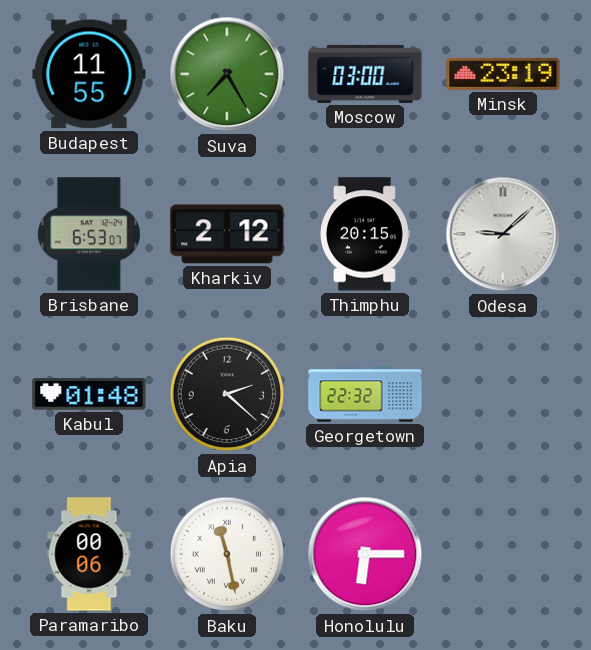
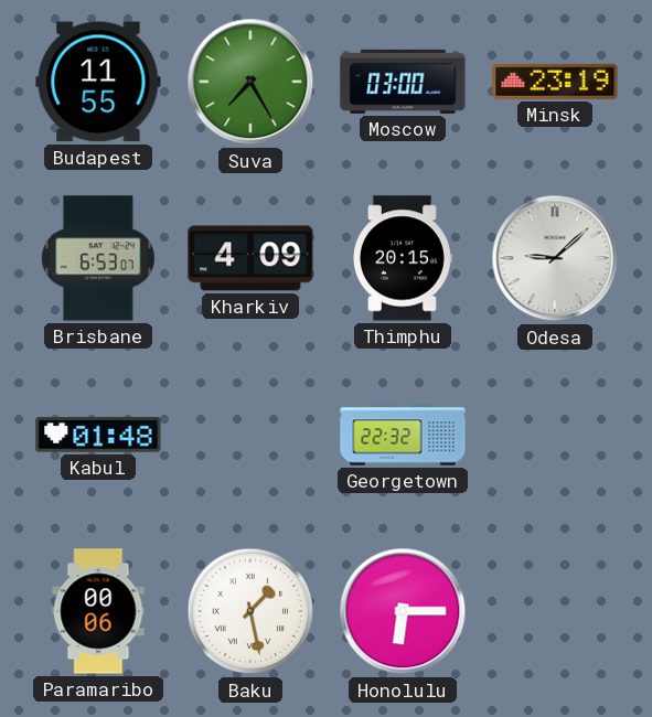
Kharkiv: 2:12 -> 4:09 (250, 258)
Apia: 2:22 -> none (227, 394)
Baku: 11:28 -> 1:28 (250, 611)
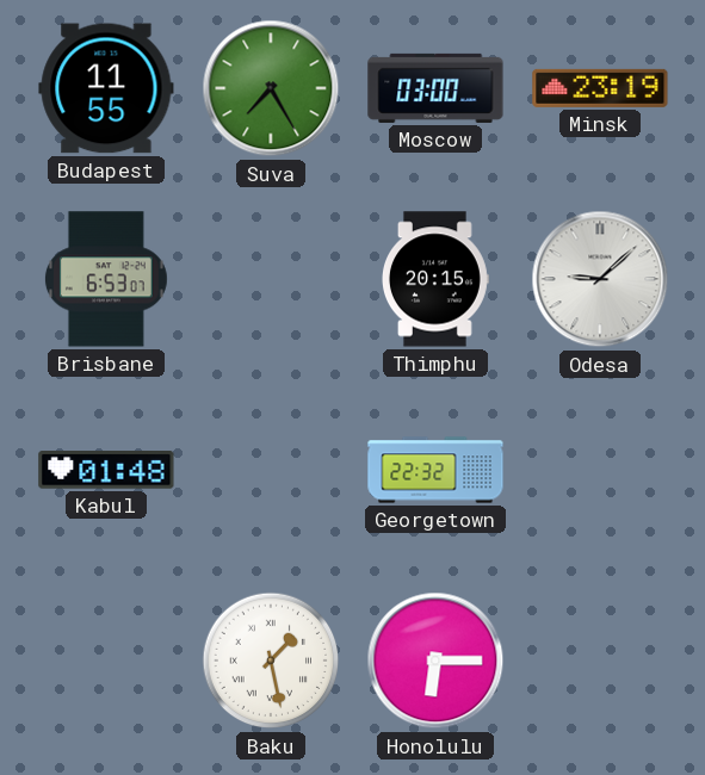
Kharkiv: 4:09 -> none (250, 258)
Paramaribo: 00:06 -> none (98, 611)
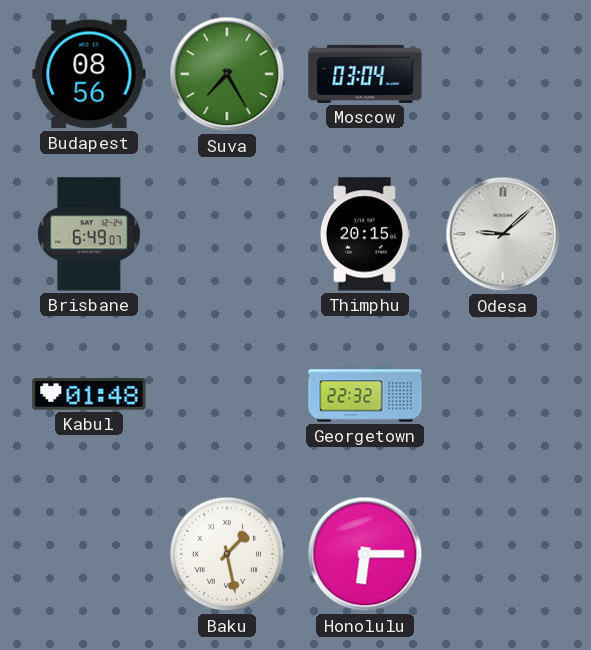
Budapest: 11:55 -> 08:56 (89, 74)
Moscow: 03:00 -> 03:04 (365, 74)
Minsk: 23:19 -> none (600, 88)
Brisbane: 6:53 -> 6:49 (89, 234)
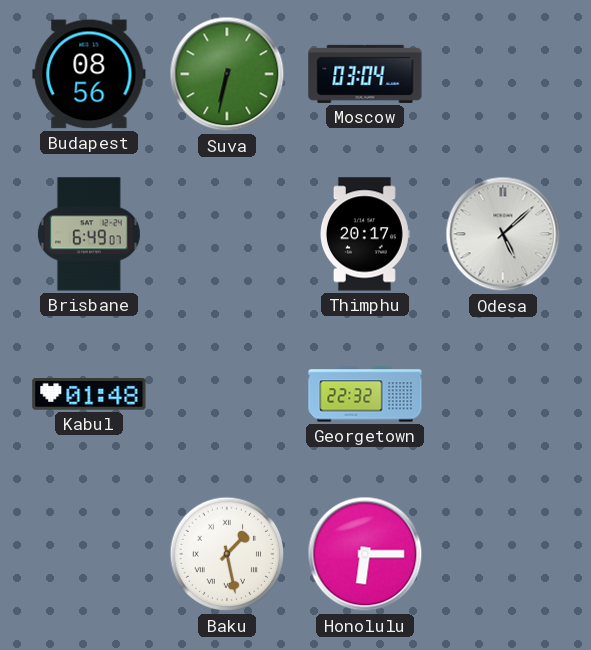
Suva: 7:25 -> 6:32 (227, 74)
Thimphu: 20:15 -> 20:17 (364, 234)
Odesa: 9:08 -> 5:08 (503, 234)
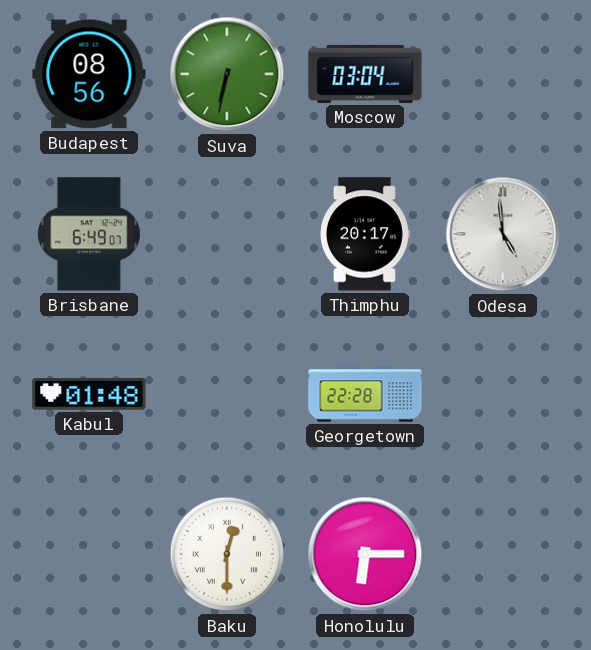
Odesa: 5:08 -> 4:59 (503, 234)
Georgetown: 22:32 -> 22:28 (365, 394)
Baku: 1:28 -> 12:30 (227, 554)
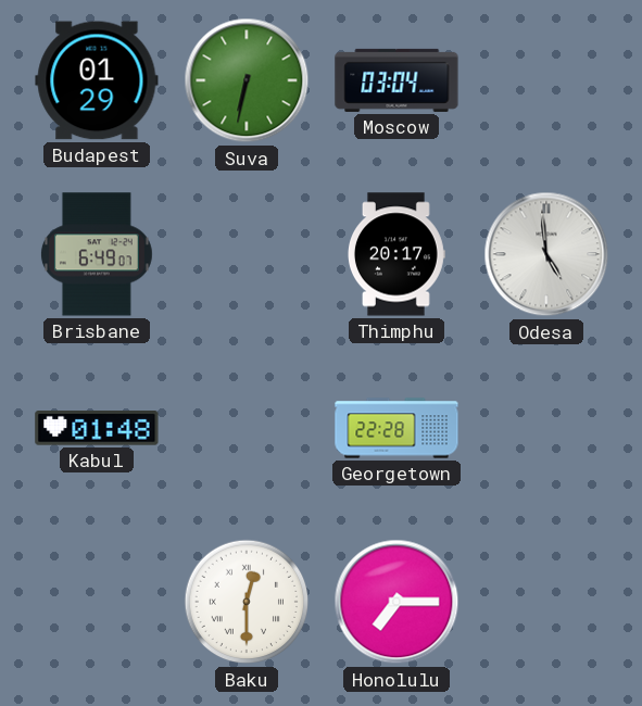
Budapest: 08:56 -> 01:29 (97, 80)
Honolulu: 6:15 -> 7:15 (396, 602)
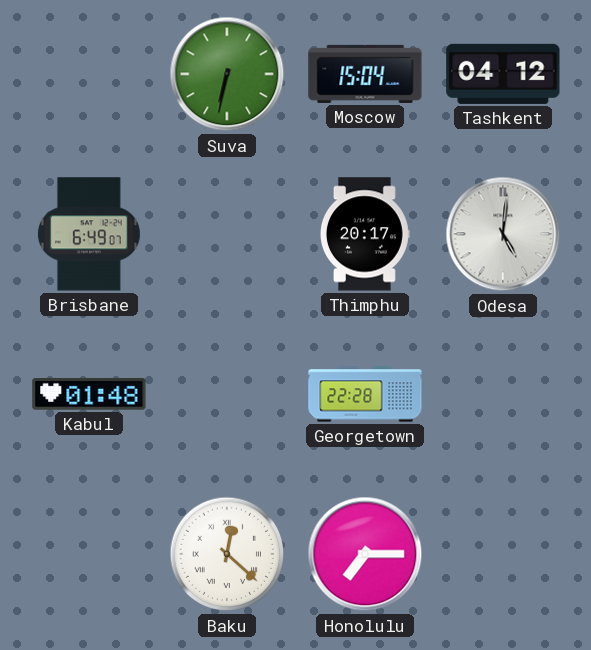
Budapest: 01:29 -> none (97, 80)
Moscow: 03:04 -> 15:04 (365, 74)
Tashkent: none -> 04:12 (503, 74)
Odesa: 4:59 -> 5:01 (503, 234)
Baku: 12:30 -> 12:22 (227, 554)
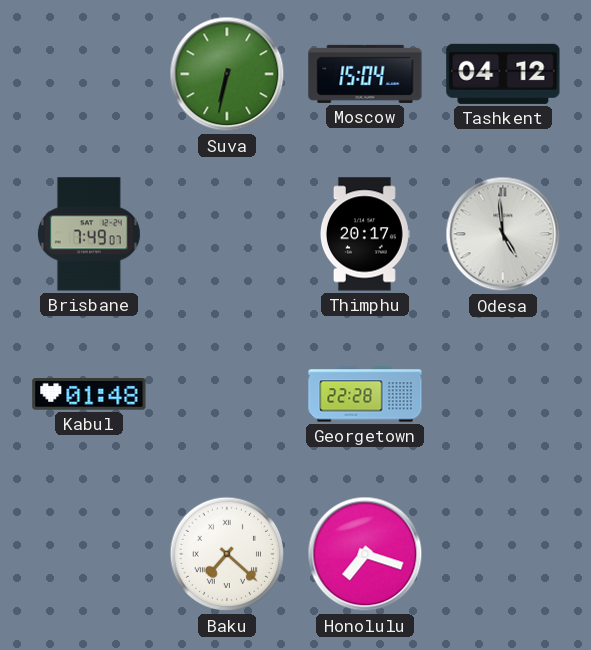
Brisbane: 6:49 -> 7:49 (89, 234)
Odesa: 5:01 -> 4:59 (503, 234)
Baku: 12:22 -> 7:22 (227, 554)
Honolulu: 7:15 -> 7:18 (365, 554)
